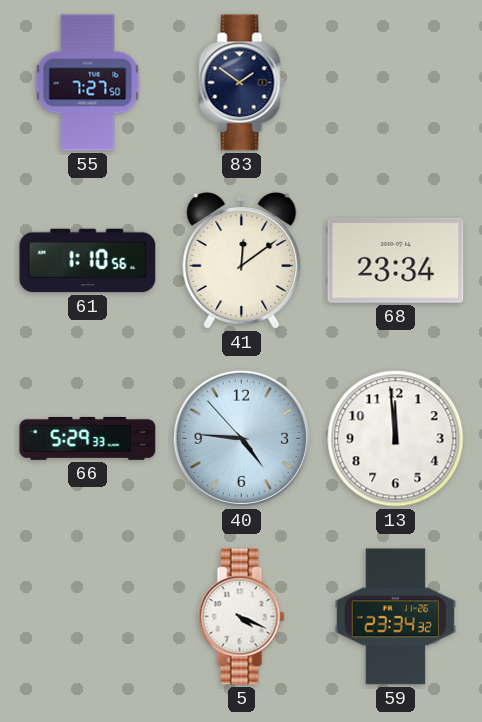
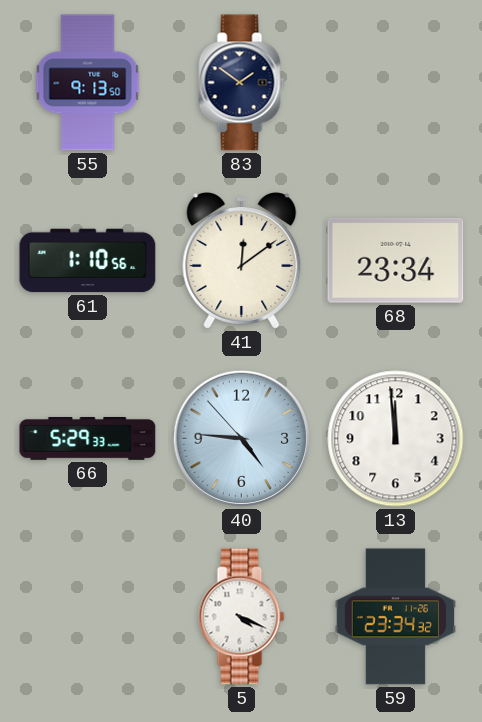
55: 7:27 -> 9:13 (88, 83)
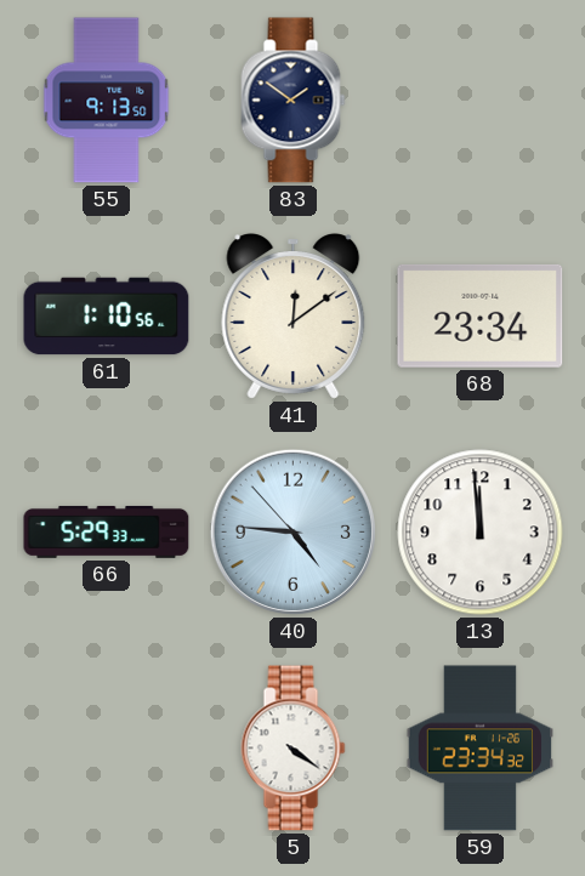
5: 4:19 -> 4:21 (294, 749)
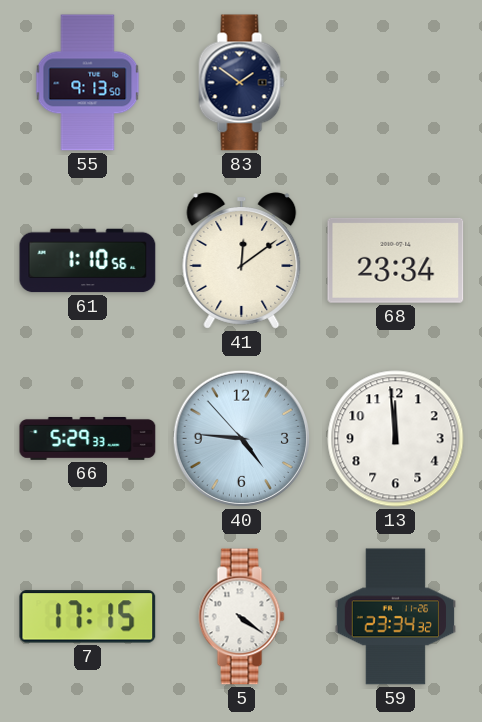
7: none -> 17:15 (88, 617)
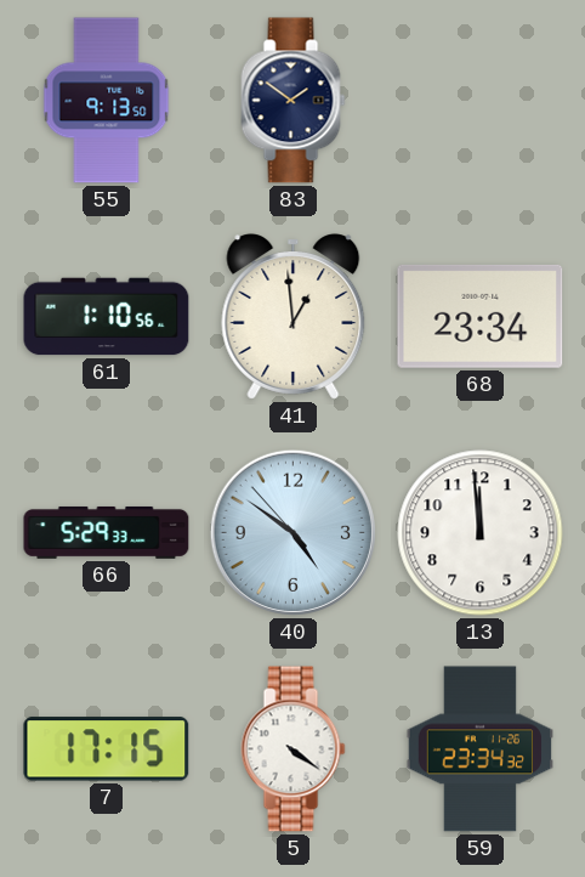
41: 12:09 -> 12:59 (294, 317)
40: 4:45 -> 4:50 (292, 532)
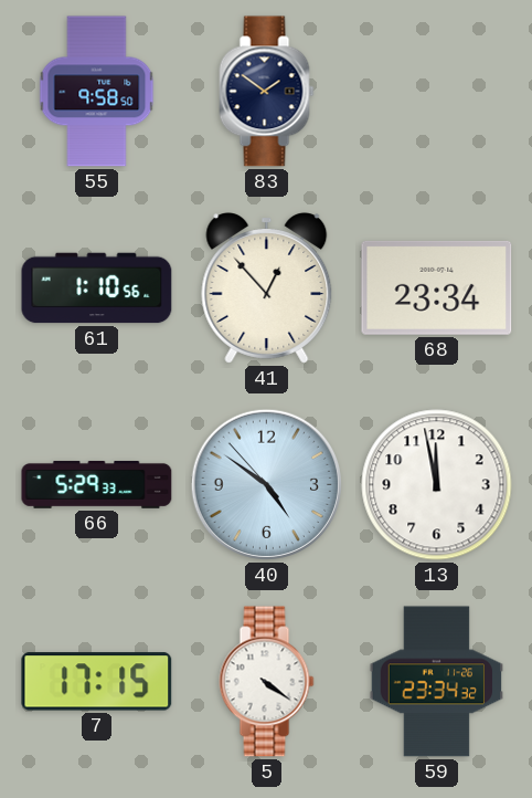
55: 9:13 -> 9:58 (97, 92)
41: 12:59 -> 12:53 (267, 288)
13: 11:59 -> 11:58 (437, 485)
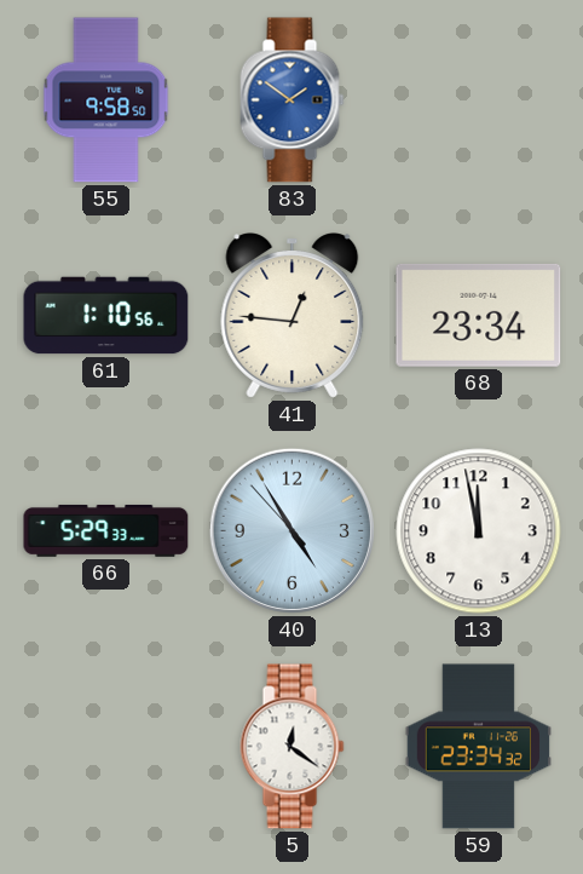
83 dial: navy -> blue (293, 100)
41: 12:53 -> 12:46 (293, 316)
40: 4:50 -> 4:54 (291, 530)
7: 17:15 -> none (97, 682)
5: 4:21 -> 12:21 (293, 747)
